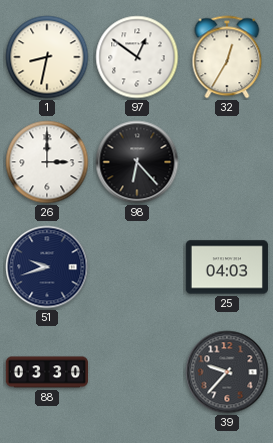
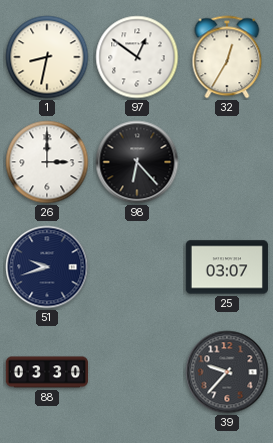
25: 04:03 -> 03:07 (227, 267)
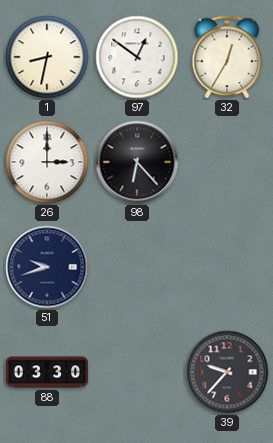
25: 03:07 -> none (227, 267)
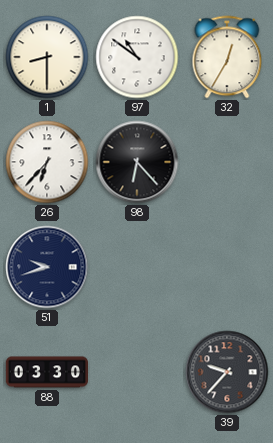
1: 8:32 -> 8:30 (47, 57)
97: 12:51 -> 10:51 (137, 57)
26: 3:00 -> 6:37 (47, 162)
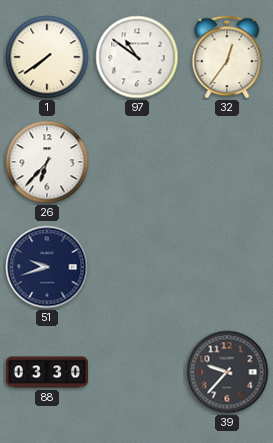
1: 8:30 -> 7:39 (47, 57)
32: 12:35 -> 12:36 (227, 57)
98: 6:23 -> none (137, 162)
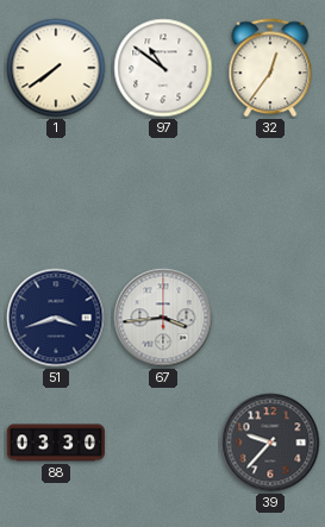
26: 6:37 -> none (47, 162)
51: 9:42 -> 3:42 (56, 318)
67: none -> 3:44 (163, 318)
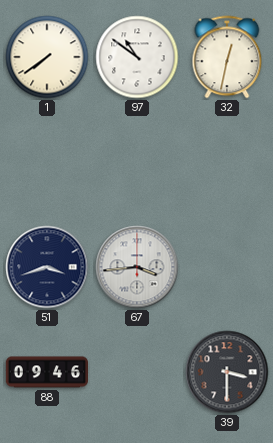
32: 12:36 -> 12:32 (227, 57)
88: 03:30 -> 09:46 (46, 372)
39: 9:37 -> 3:30 (227, 372)
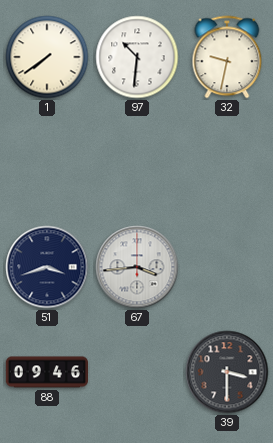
97: 10:51 -> 10:31 (137, 57)
32: 12:32 -> 9:32 (227, 57)
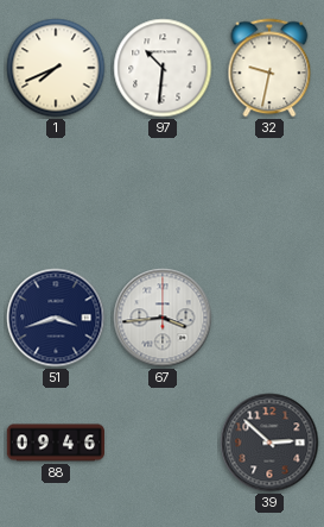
1: 7:39 -> 7:41 (56, 68)
39: 3:30 -> 2:52 (269, 443)
